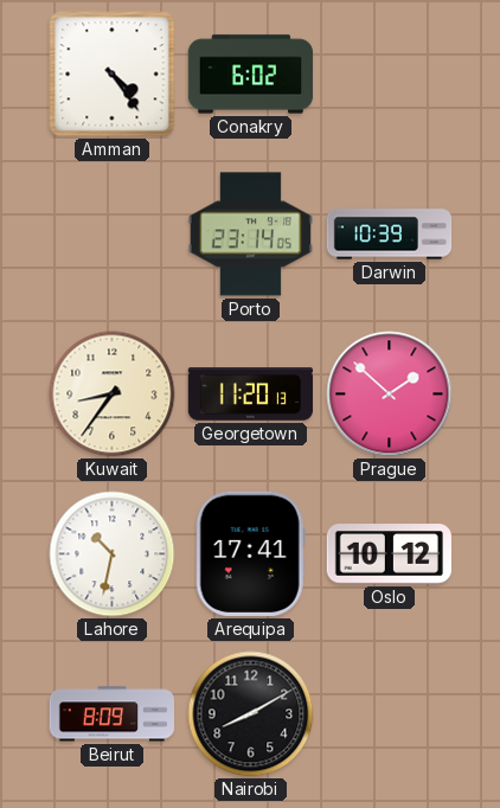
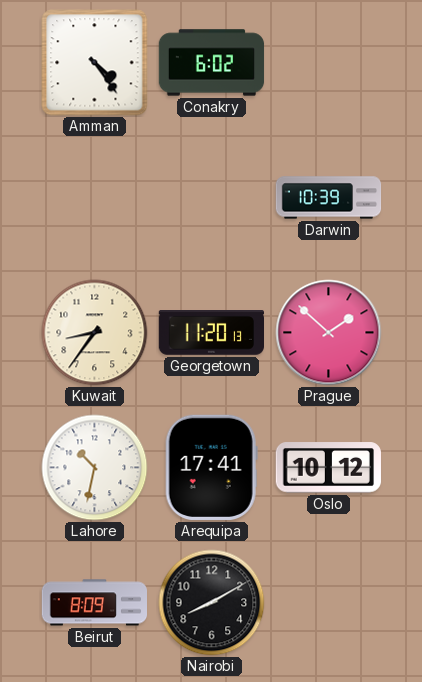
Porto: 23:14 -> none (250, 235)
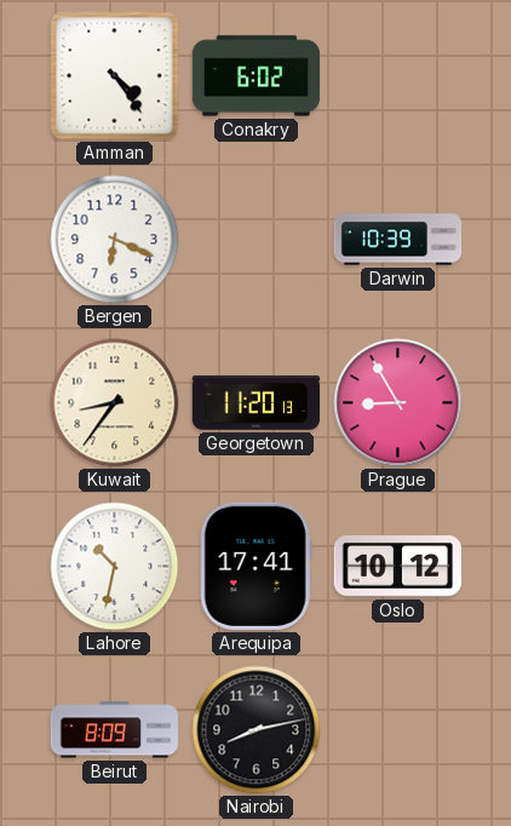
Bergen: none -> 6:19 (115, 240)
Prague: 1:52 -> 8:55 (398, 403)
Nairobi: 8:10 -> 8:13 (257, 730)
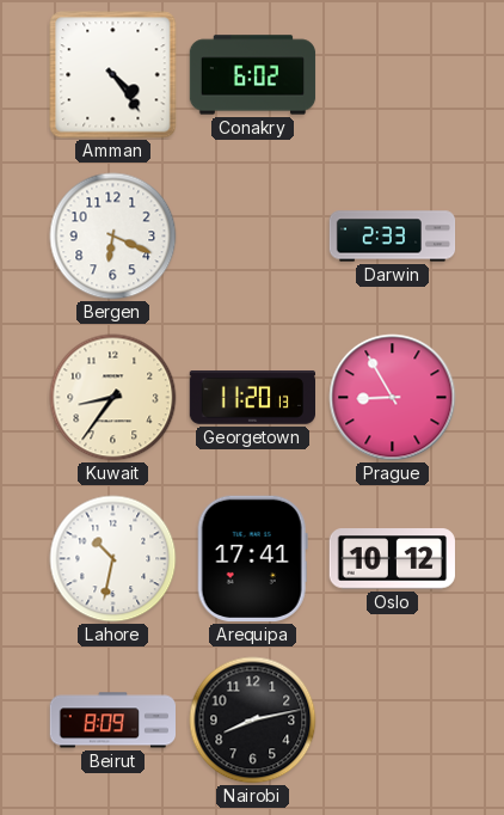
Darwin: 10:39 -> 2:33 (393, 237)
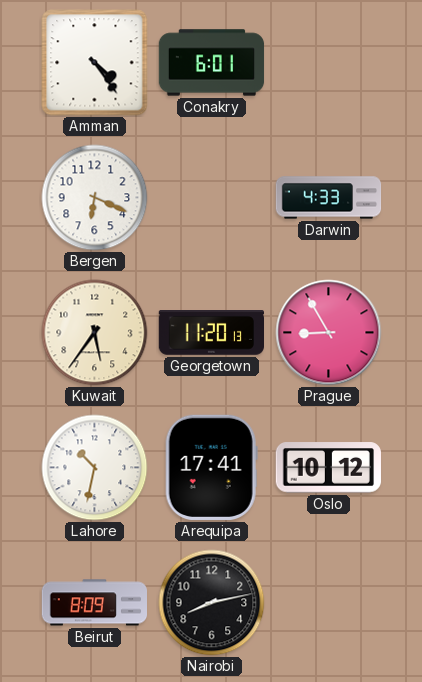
Conakry: 6:02 -> 6:01 (212, 63)
Darwin: 2:33 -> 4:33 (329, 198)
Kuwait: 8:36 -> 5:36 (95, 333)
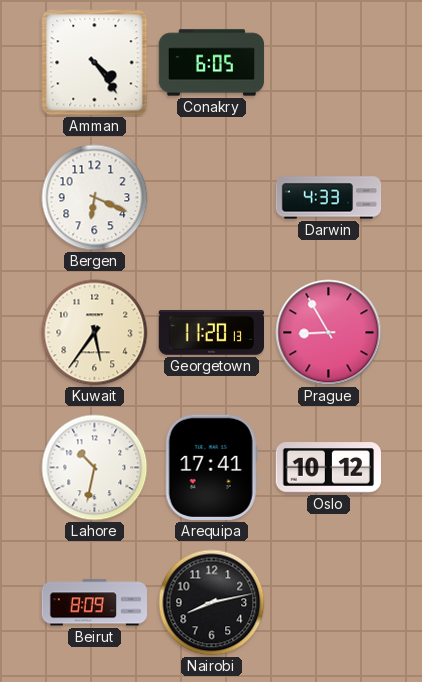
Conakry: 6:01 -> 6:05 (212, 63)
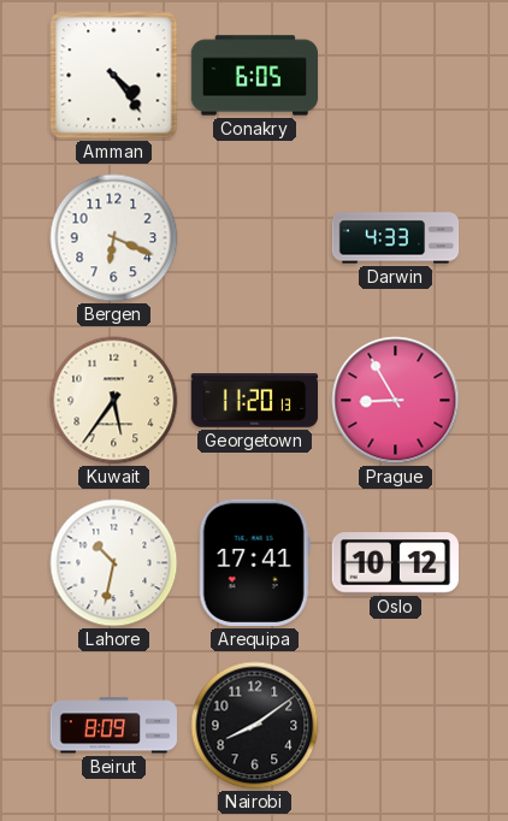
Nairobi: 8:13 -> 8:09 (255, 726)
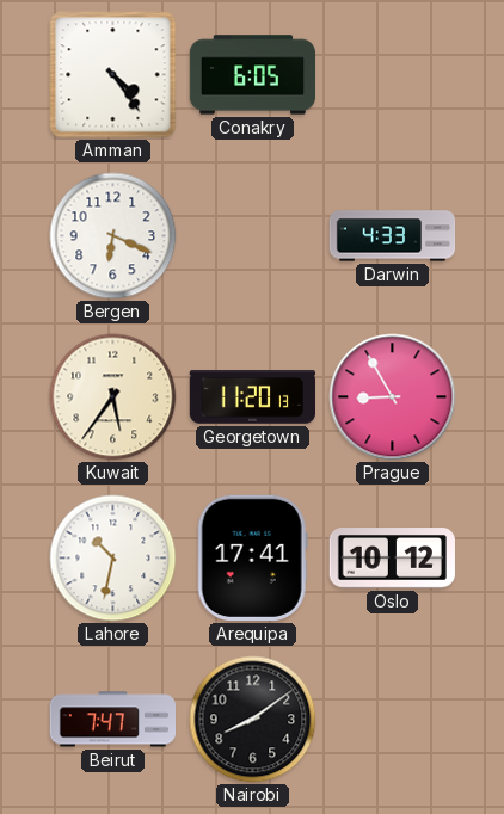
Beirut: 8:09 -> 7:47 (112, 720)
